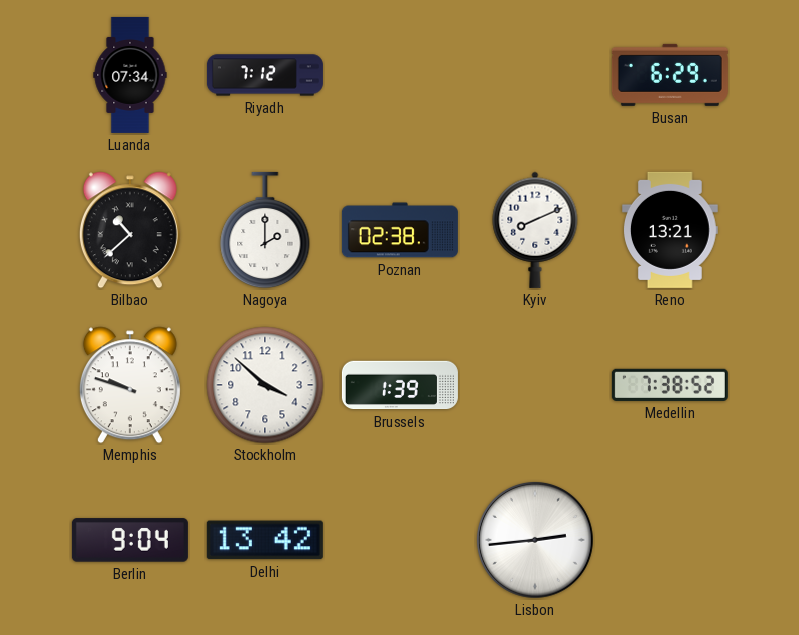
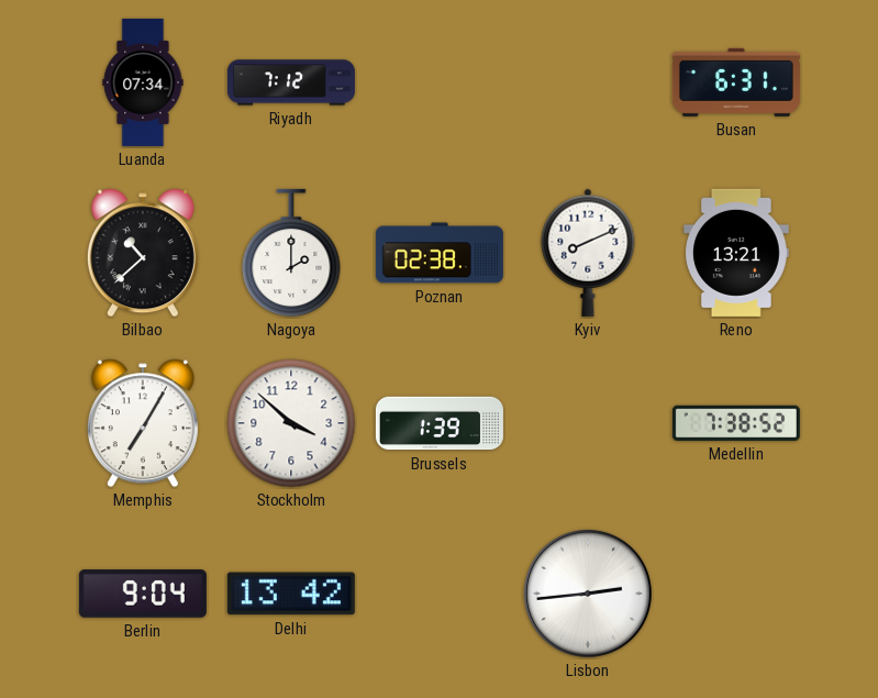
Busan: 6:29 -> 6:31 (736, 82)
Memphis: 9:48 -> 7:05 (143, 423)
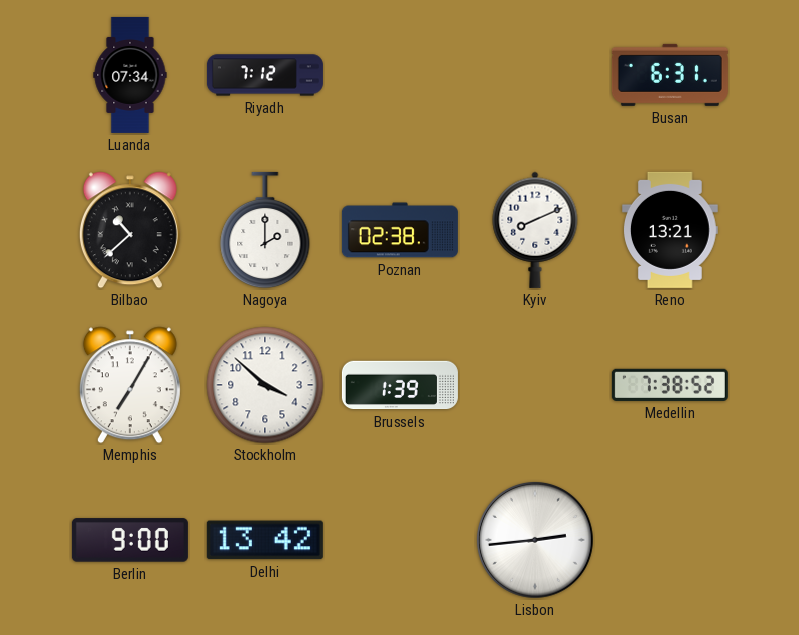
Berlin: 9:04 -> 9:00 (130, 540)
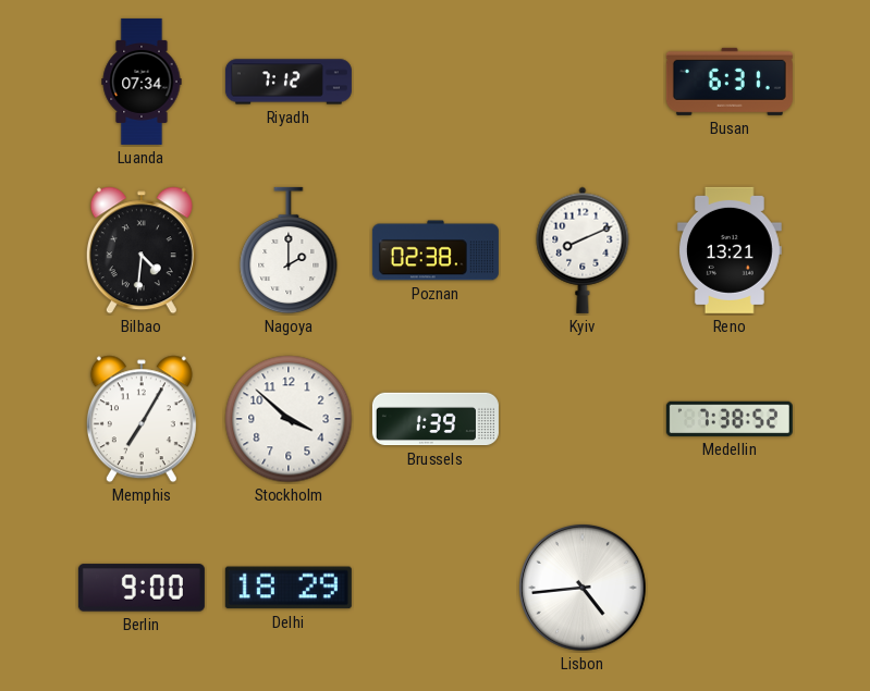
Bilbao: 10:38 -> 4:31 (142, 250)
Delhi: 13:42 -> 18:29 (289, 588)
Lisbon: 2:44 -> 4:44 (583, 588)
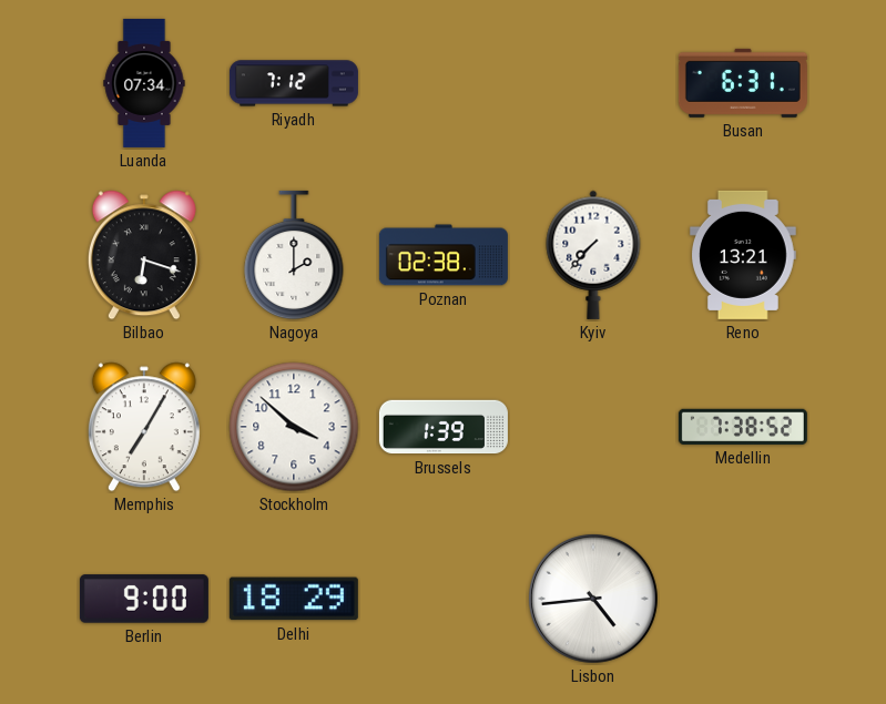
Bilbao: 4:31 -> 6:18 (144, 255)
Kyiv: 8:11 -> 7:37 (593, 255)
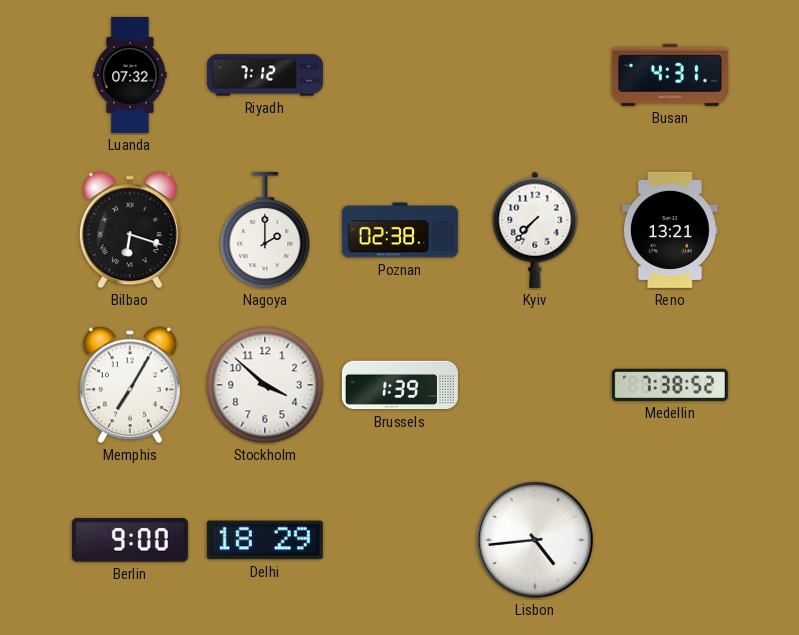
Luanda: 07:34 -> 07:32 (130, 75)
Busan: 6:31 -> 4:31 (670, 75)
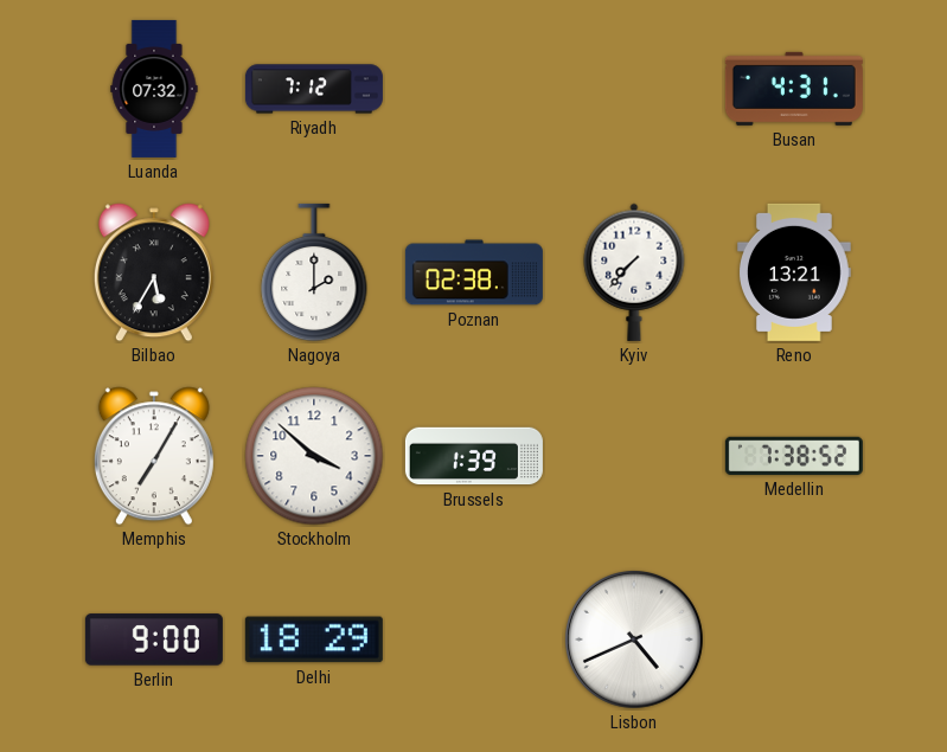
Bilbao: 6:18 -> 5:35 (154, 272)
Lisbon: 4:44 -> 4:41 (634, 639)
